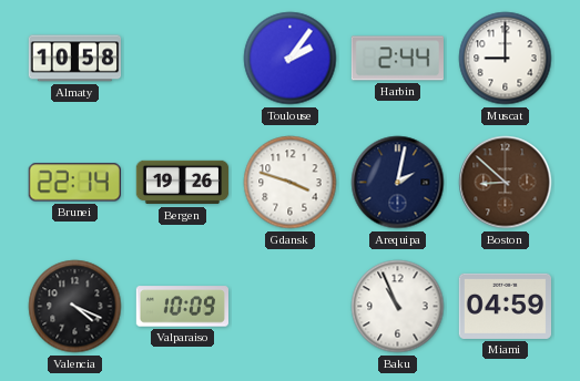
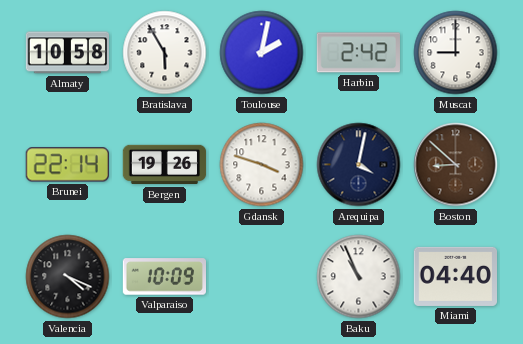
Bratislava: none -> 5:55 (165, 53)
Toulouse: 2:06 -> 2:02 (262, 53)
Harbin: 2:44 -> 2:42 (358, 53)
Arequipa: 2:02 -> 4:02 (359, 165)
Miami: 04:59 -> 04:40 (455, 276)
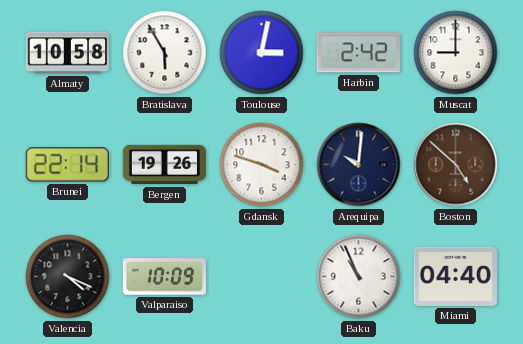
Toulouse: 2:02 -> 3:02 (262, 53)
Arequipa: 4:02 -> 10:01 (359, 165)
Boston: 8:52 -> 4:52 (456, 165)
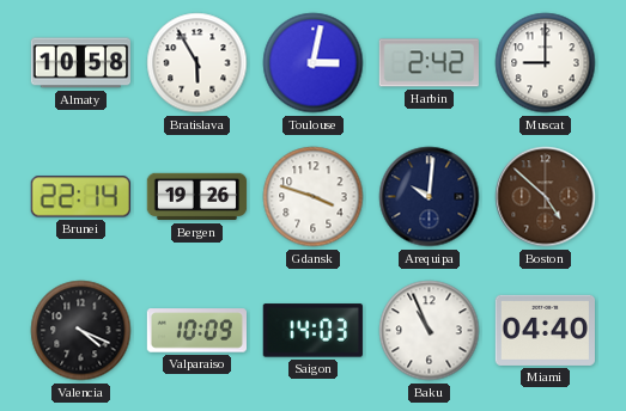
Saigon: none -> 14:03 (312, 331)
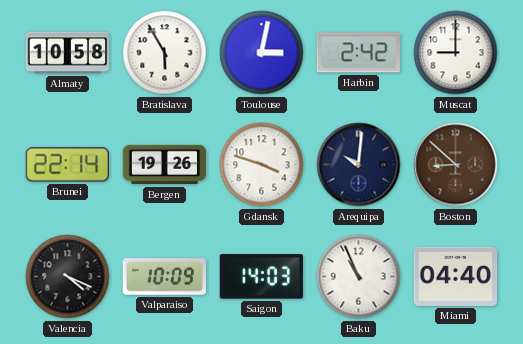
Boston: 4:52 -> 8:52 (456, 165)
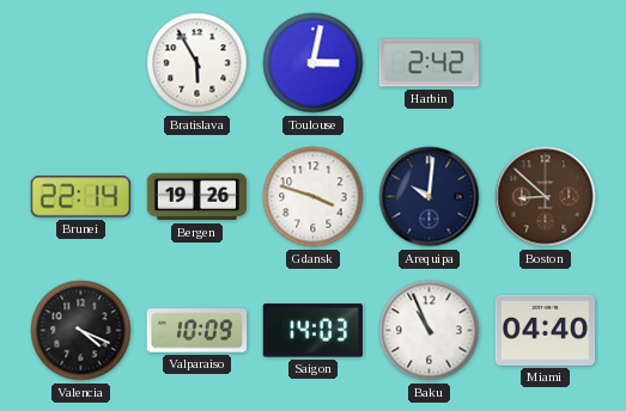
Almaty: 10:58 -> none (67, 53)
Muscat: 9:00 -> none (456, 53)
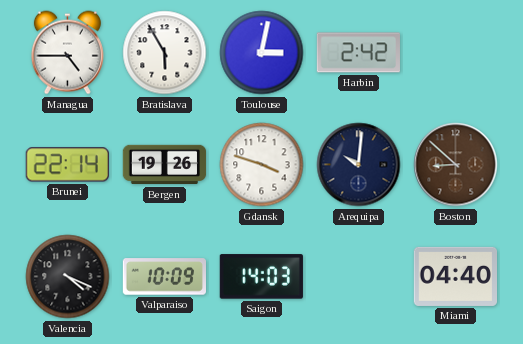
Managua: none -> 4:45 (67, 53)
Baku: 10:56 -> none (430, 331)
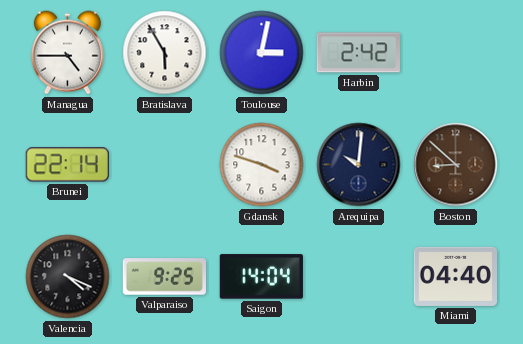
Bergen: 19:26 -> none (165, 165)
Valparaiso: 10:09 -> 9:25 (164, 277)
Saigon: 14:03 -> 14:04 (261, 277)
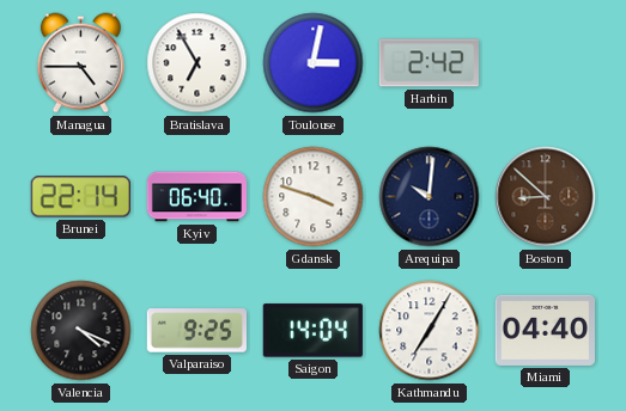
Bratislava: 5:55 -> 6:55 (197, 63)
Kyiv: none -> 06:40 (197, 197)
Kathmandu: none -> 7:05 (430, 331)
